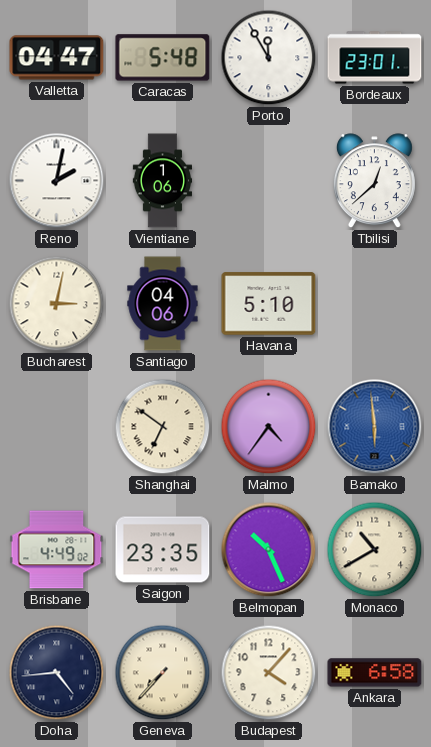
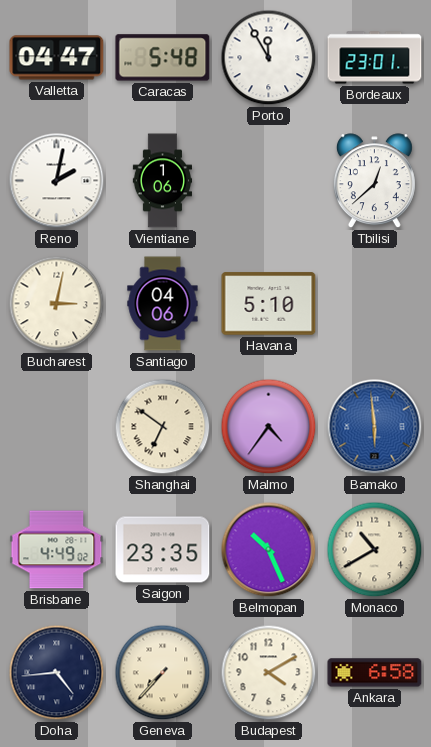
Budapest: 4:07 -> 4:10 (269, 673)
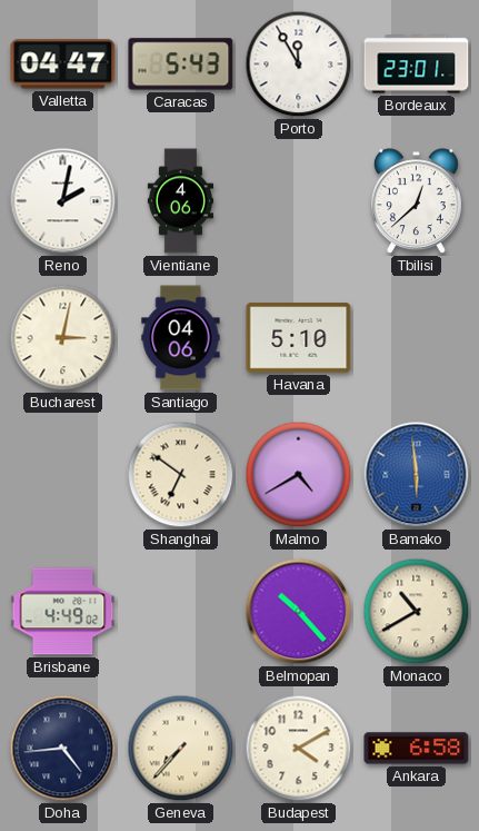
Caracas: 5:48 -> 5:43 (181, 65)
Vientiane: 1:06 -> 4:06 (181, 201)
Malmo: 4:36 -> 4:40 (299, 475)
Saigon: 23:35 -> none (163, 550)
Belmopan: 10:26 -> 10:23 (299, 612)
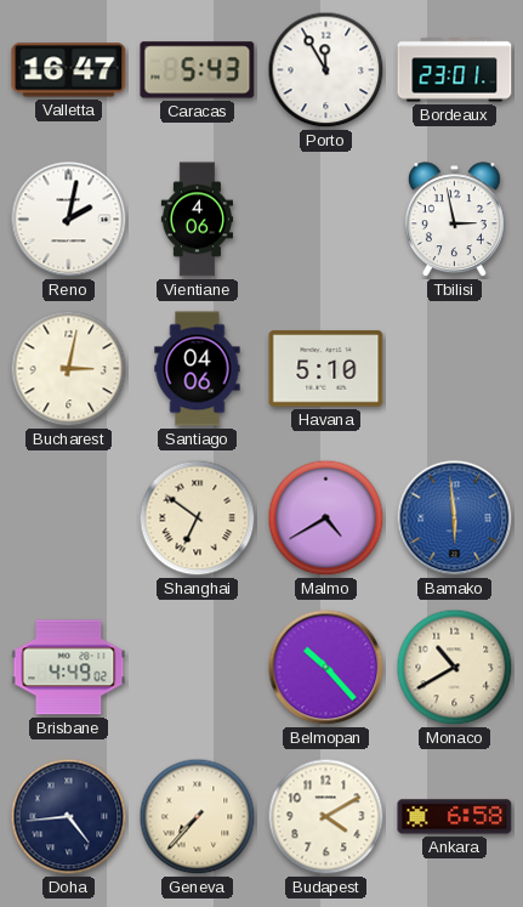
Valletta: 04:47 -> 16:47 (69, 70)
Tbilisi: 12:38 -> 2:58 (454, 220)
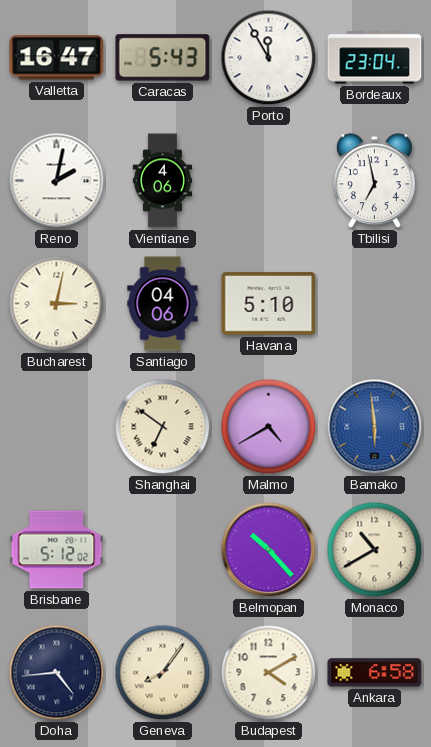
Bordeaux: 23:01 -> 23:04 (375, 58)
Tbilisi: 2:58 -> 6:58 (374, 181)
Brisbane: 4:49 -> 5:12 (57, 550)
Geneva: 7:37 -> 8:06 (163, 673)
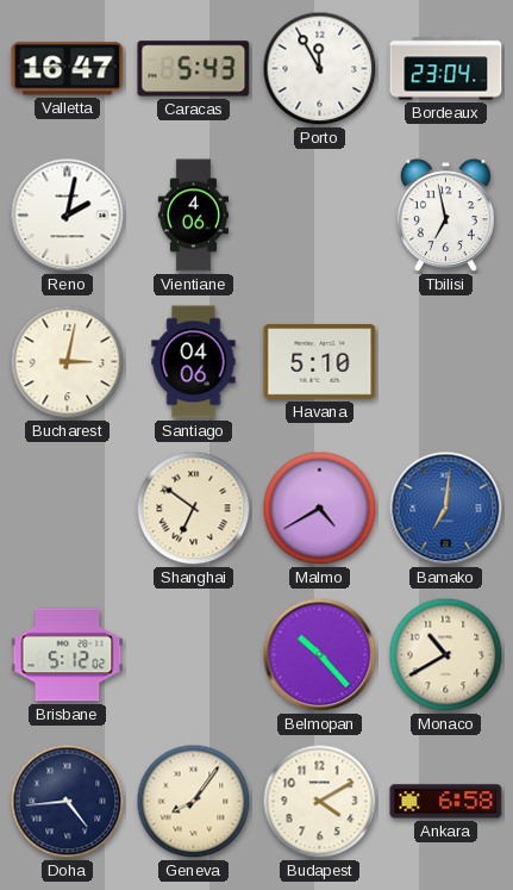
Bamako: 5:59 -> 7:01 (446, 509)
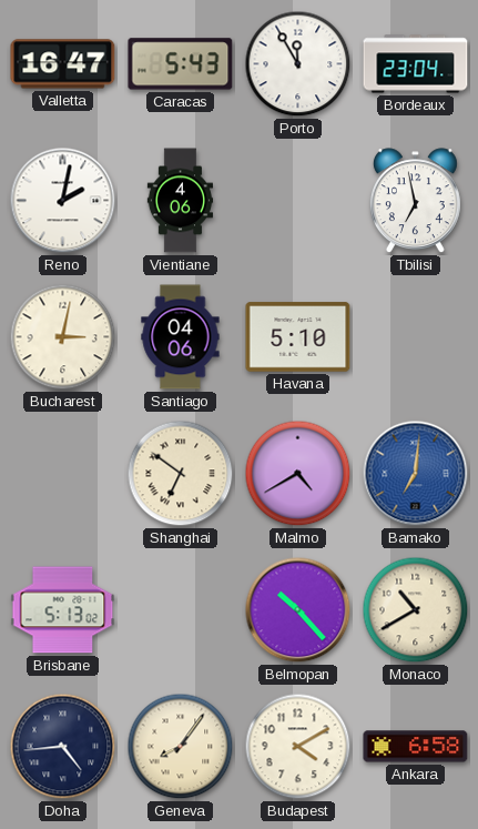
Brisbane: 5:12 -> 5:13 (63, 610)
